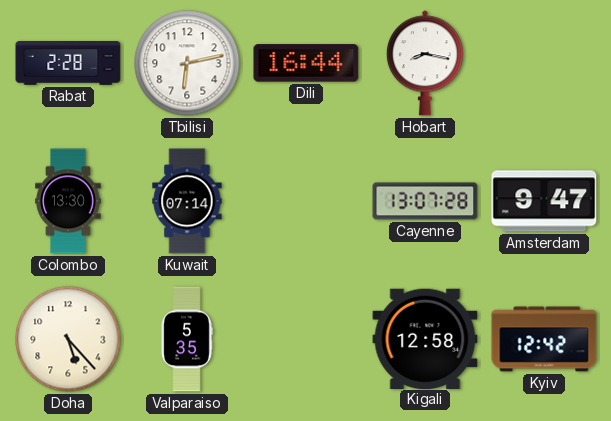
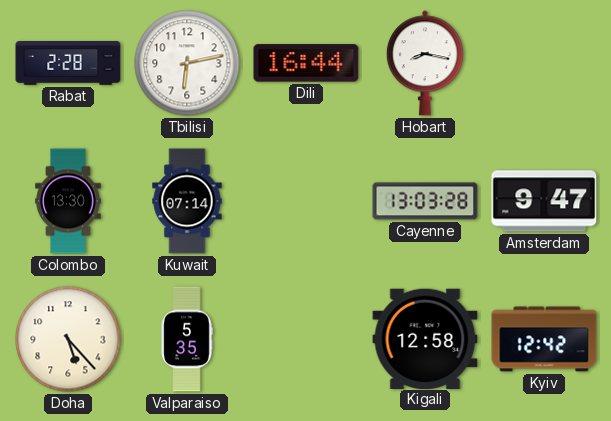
Cayenne: 13:07 -> 13:03 (425, 201)
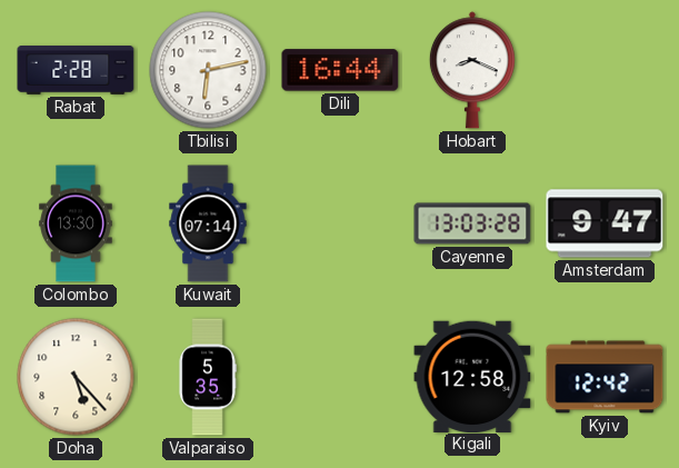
Hobart: 8:17 -> 8:19 (472, 70)
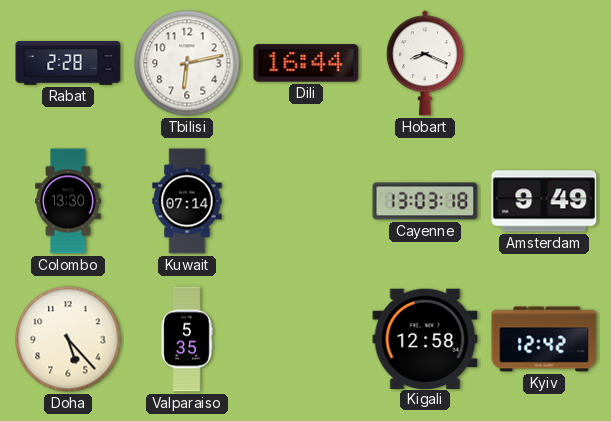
Cayenne: 13:03:28 -> 13:03:18 (425, 201)
Amsterdam: 9:47 -> 9:49 (544, 201)
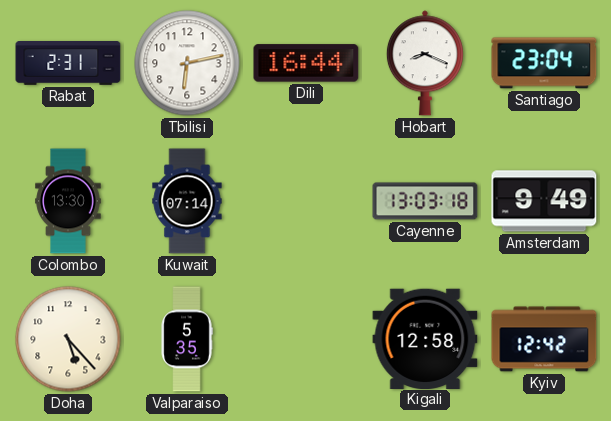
Rabat: 2:28 -> 2:31 (68, 64)
Santiago: none -> 23:04 (544, 63)
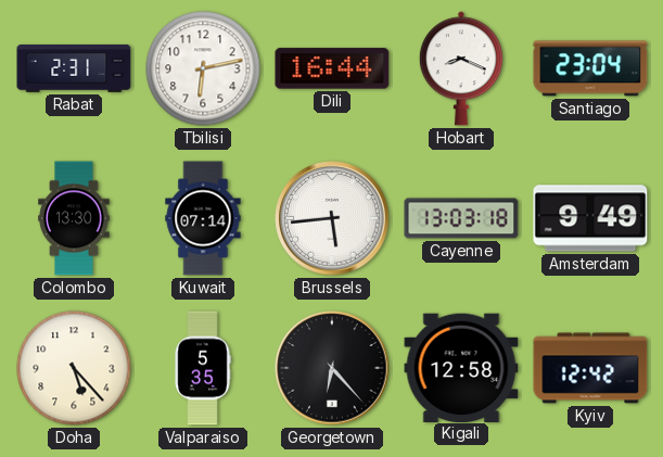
Brussels: none -> 5:44 (332, 218)
Georgetown: none -> 6:23 (332, 368)
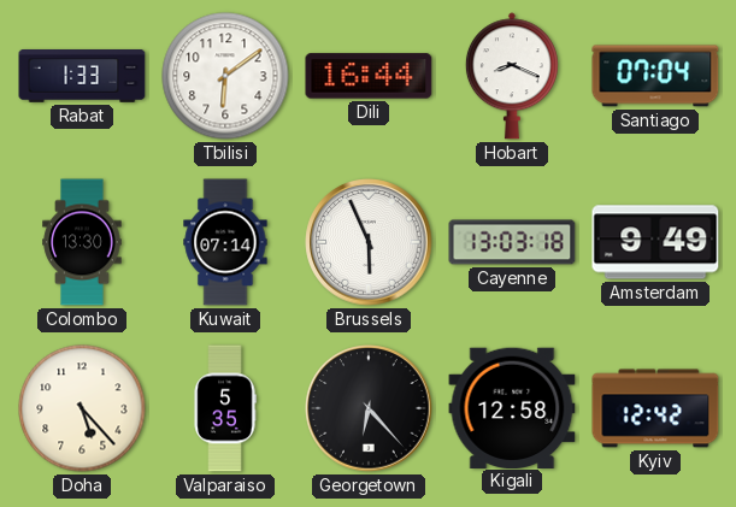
Rabat: 2:31 -> 1:33 (82, 77)
Tbilisi: 6:13 -> 6:09 (225, 76)
Santiago: 23:04 -> 07:04 (655, 76)
Brussels: 5:44 -> 5:56 (369, 242)
